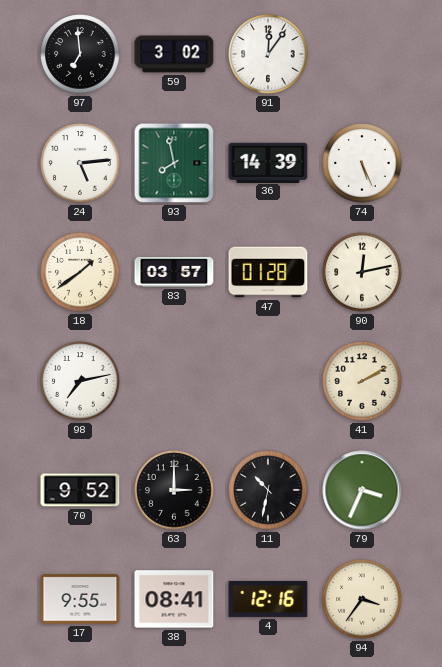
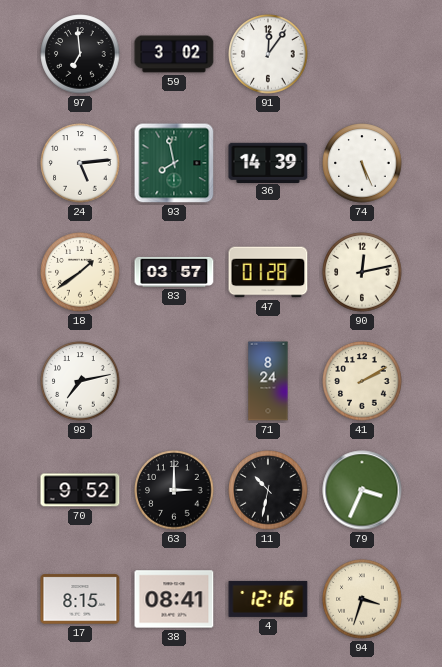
71: none -> 8:24 (268, 381)
17: 9:55 -> 8:15 (80, 599)
94: 3:36 -> 3:33 (362, 599)
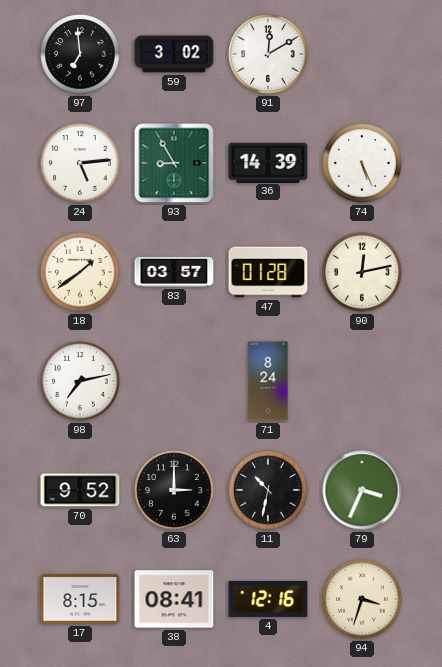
91: 12:06 -> 12:10 (268, 54)
93: 7:58 -> 8:55 (174, 163)
41: 2:10 -> none (362, 381)
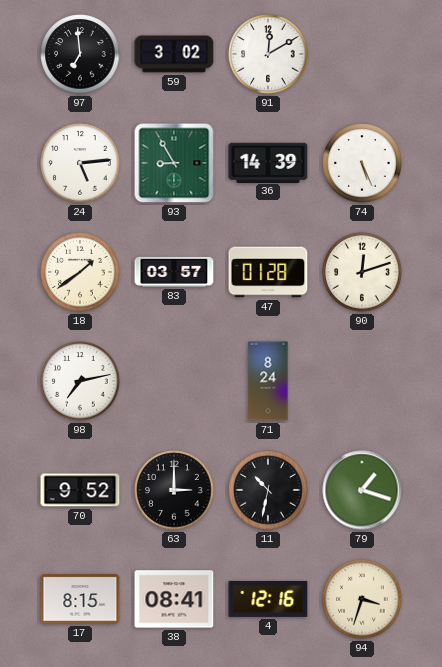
90: 12:13 -> 12:12 (362, 272)
79: 3:34 -> 1:18 (362, 490)
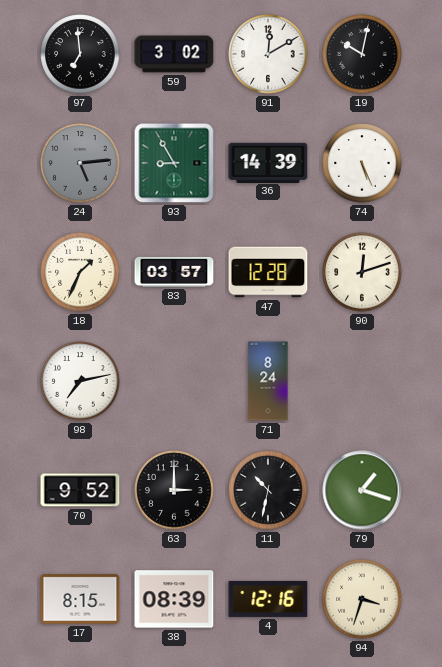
19: none -> 10:02 (362, 54)
24 dial: white -> grey (80, 163)
18: 1:39 -> 1:34 (80, 272)
47: 01:28 -> 12:28 (268, 272)
38: 08:41 -> 08:39 (174, 599)
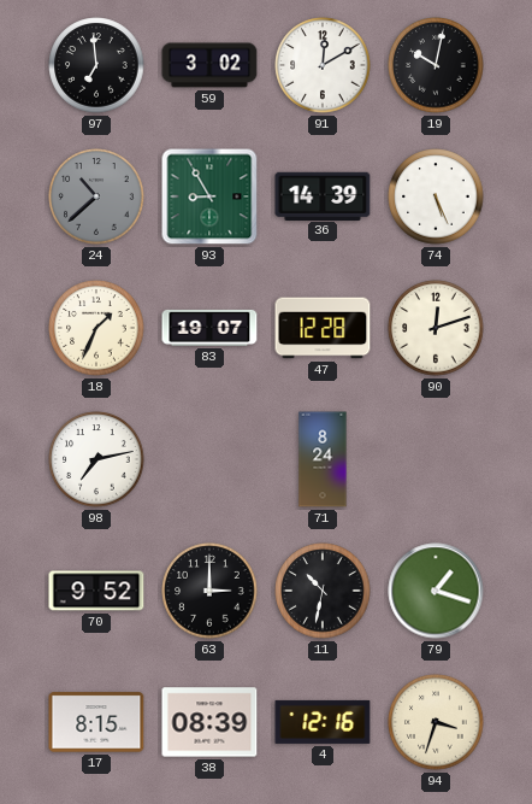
24: 5:14 -> 10:38 (96, 196)
83: 03:57 -> 19:07 (209, 328)
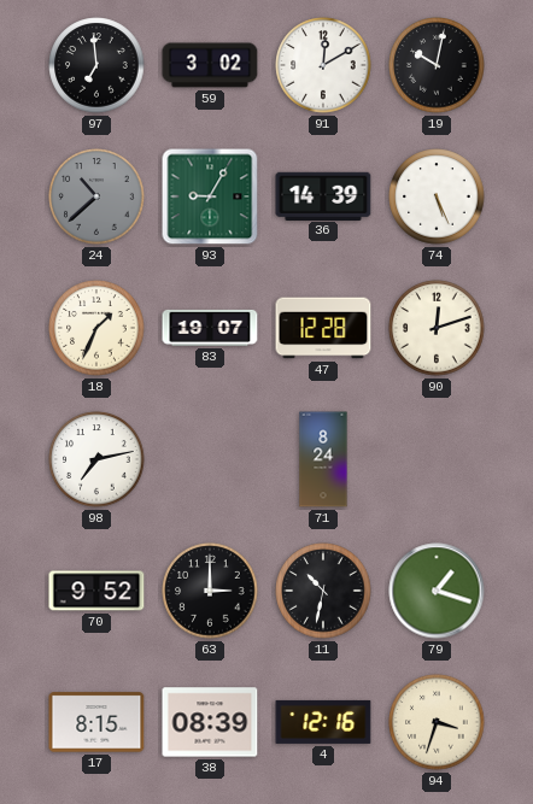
93: 8:55 -> 9:05 (210, 196)
